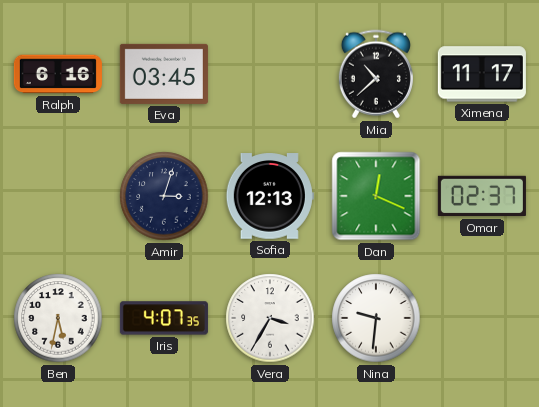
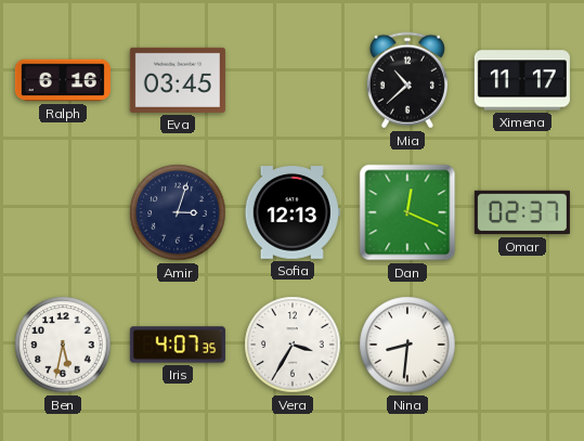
Nina: 9:31 -> 8:31 (407, 345)
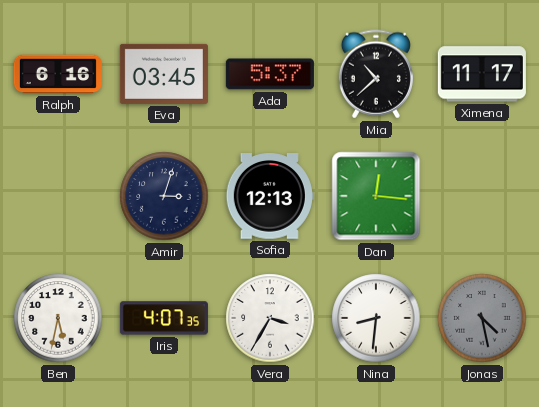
Ada: none -> 5:37 (270, 74)
Dan: 12:19 -> 12:16 (376, 196)
Omar: 02:37 -> none (522, 212)
Jonas: none -> 4:28 (482, 318)
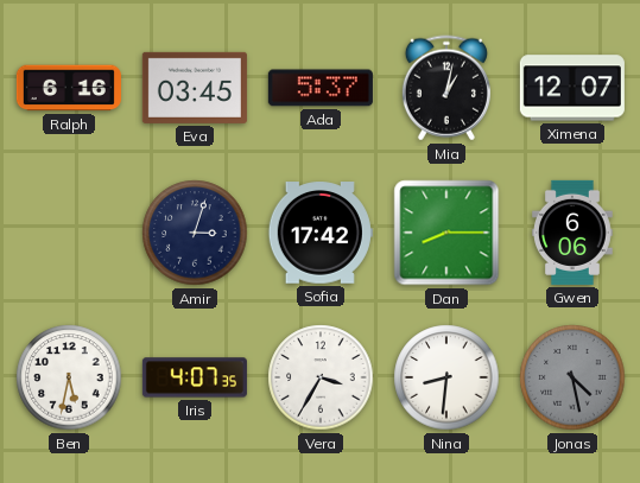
Mia: 10:38 -> 1:02 (446, 88)
Ximena: 11:17 -> 12:07 (572, 88)
Sofia: 12:13 -> 17:42 (321, 233)
Dan: 12:16 -> 8:15 (446, 233)
Gwen: none -> 6:06 (574, 233)
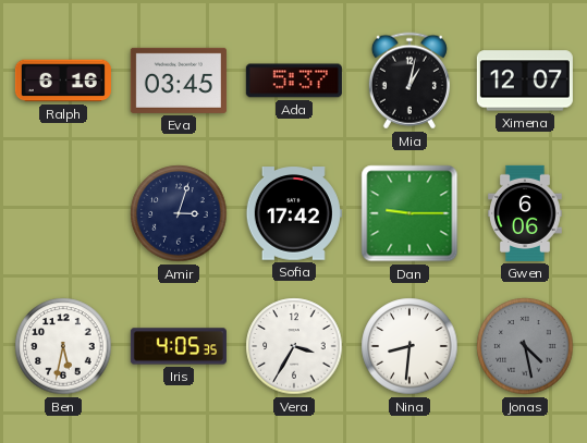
Dan: 8:15 -> 9:15 (409, 213)
Iris: 4:07 -> 4:05 (179, 346)
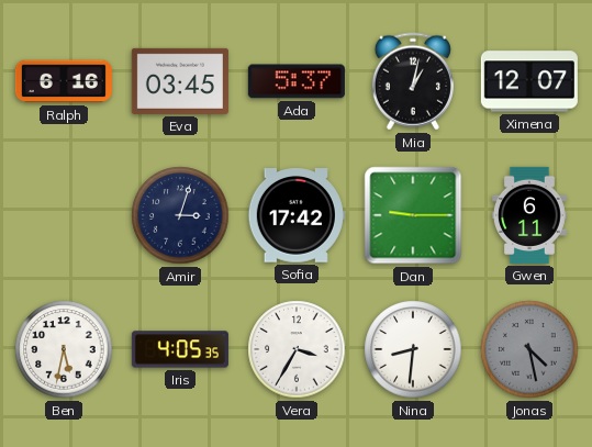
Gwen: 6:06 -> 6:11 (530, 215)
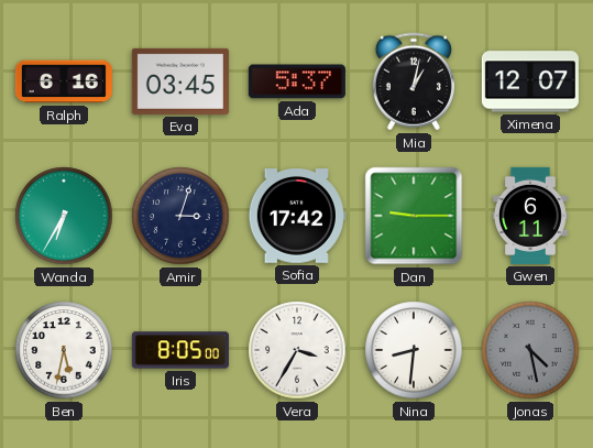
Wanda: none -> 6:35 (64, 216)
Iris: 4:05 -> 8:05 (180, 350)
